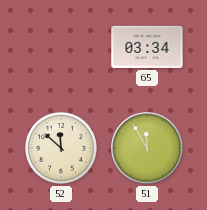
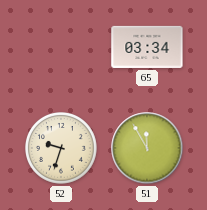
52: 11:52 -> 9:33 (62, 149)
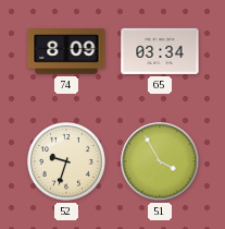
74: none -> 8:09 (66, 51)
51: 11:55 -> 3:55 (160, 161)
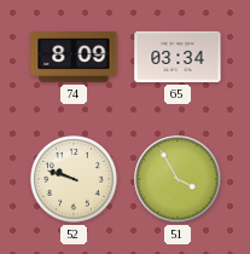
52: 9:33 -> 9:48 (75, 180)
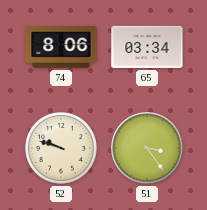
74: 8:09 -> 8:06 (61, 47)
51: 3:55 -> 3:24 (147, 148)
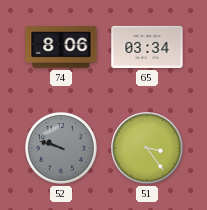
52 dial: cream -> grey (62, 149)
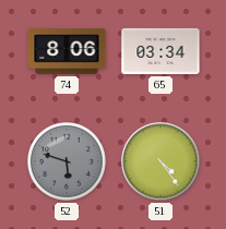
52: 9:48 -> 5:48 (68, 162)
51: 3:24 -> 4:24 (160, 161)
